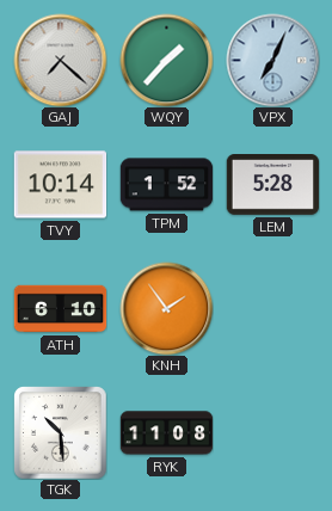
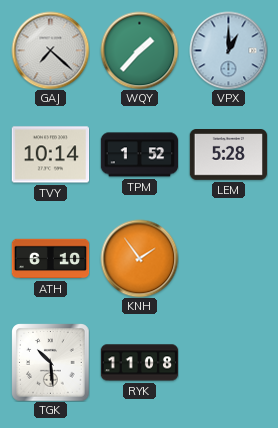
VPX: 7:04 -> 1:00 (228, 50)
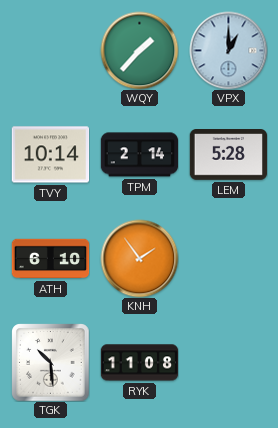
GAJ: 7:22 -> none (50, 50)
TPM: 1:52 -> 2:14 (139, 155)
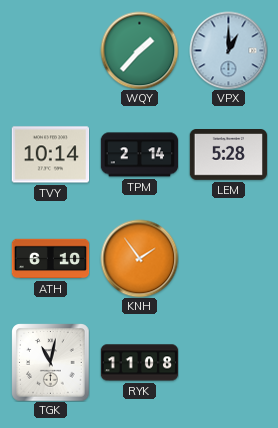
TGK: 10:29 -> 11:02 (50, 362)
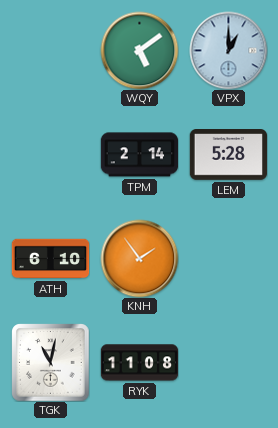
WQY: 1:37 -> 5:09 (139, 50)
TVY: 10:14 -> none (50, 155)
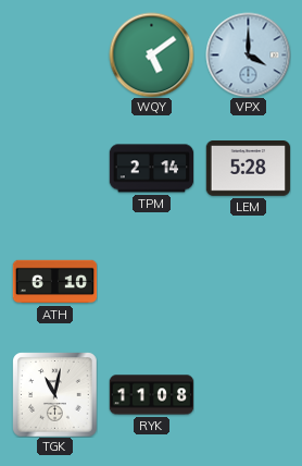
VPX: 1:00 -> 4:00 (248, 54)
KNH: 1:54 -> none (139, 258)
